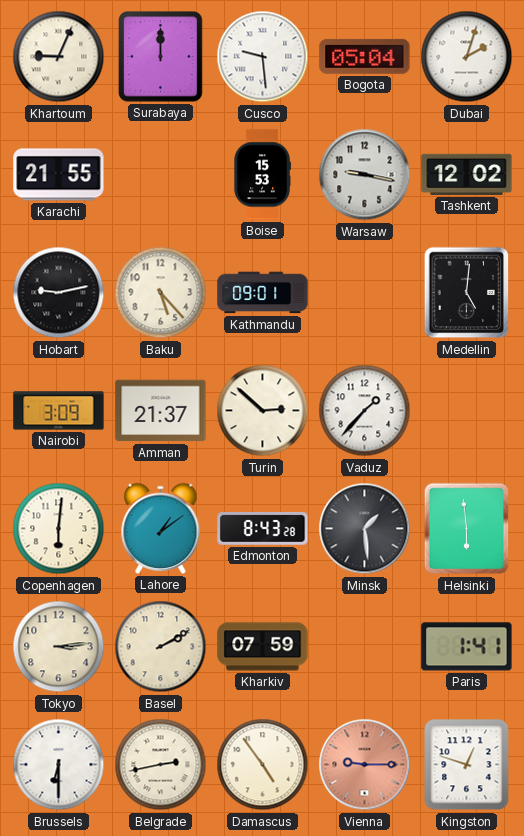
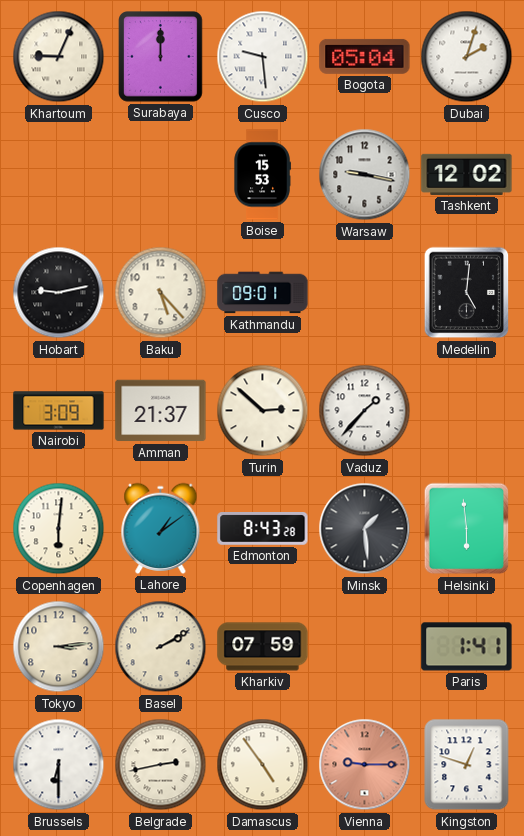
Karachi: 21:55 -> none (59, 175)
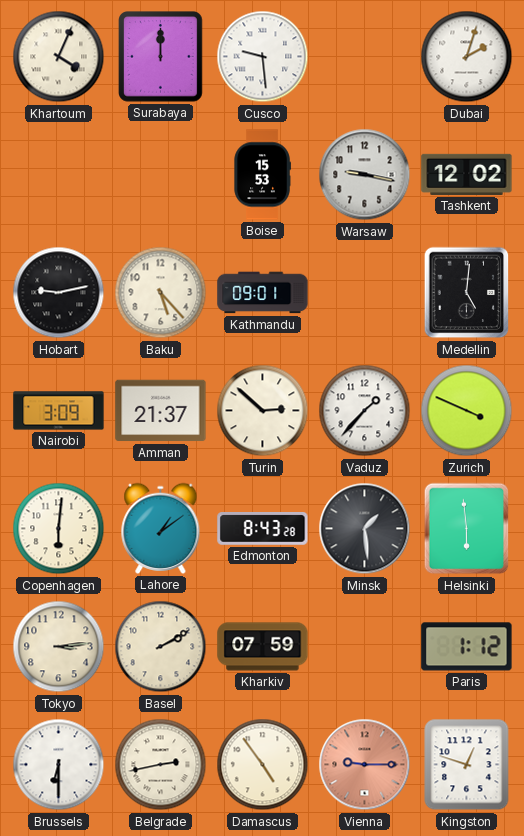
Khartoum: 9:04 -> 4:04 (59, 57)
Bogota: 05:04 -> none (365, 56)
Zurich: none -> 3:49 (467, 411)
Paris: 1:41 -> 1:12 (467, 647)
